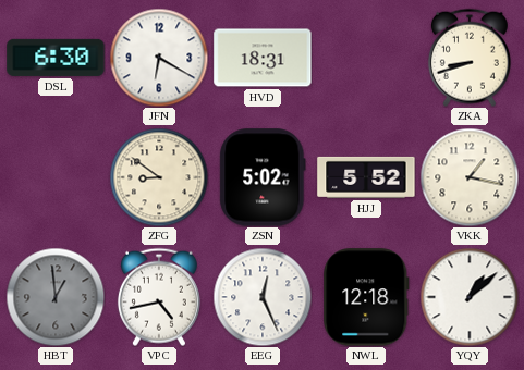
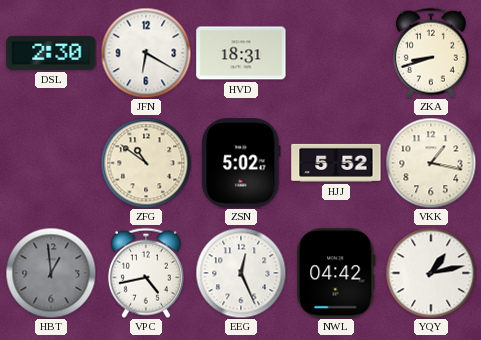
DSL: 6:30 -> 2:30 (51, 53)
ZFG: 8:51 -> 10:51 (146, 163)
NWL: 12:18 -> 04:42 (336, 273)
YQY: 1:08 -> 1:13 (431, 273)
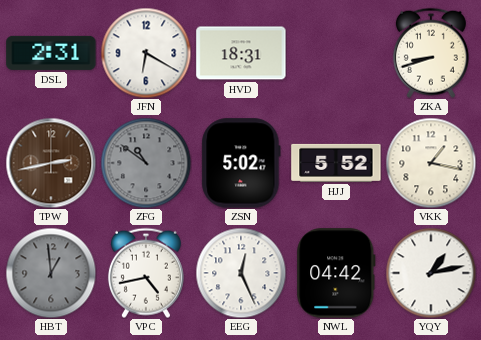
DSL: 2:30 -> 2:31 (51, 53)
TPW: none -> 2:43 (51, 163)
ZFG dial: cream -> grey (146, 163)
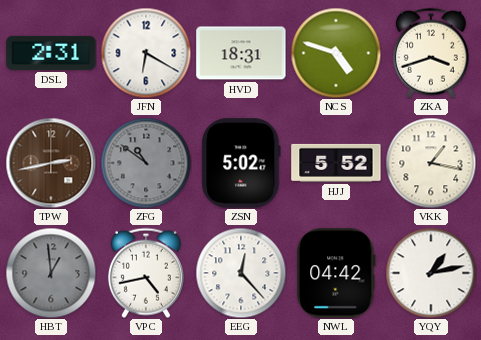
NCS: none -> 4:48 (336, 53)
ZKA: 8:42 -> 3:42 (431, 53)
EEG: 12:26 -> 12:23 (241, 273)
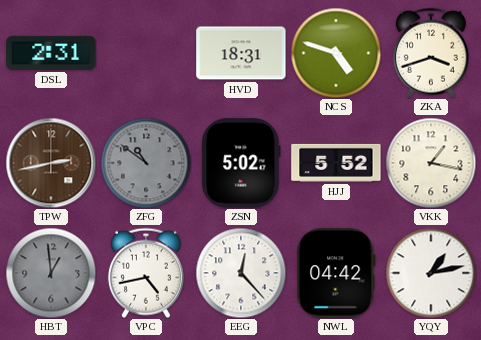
JFN: 6:20 -> none (146, 53)
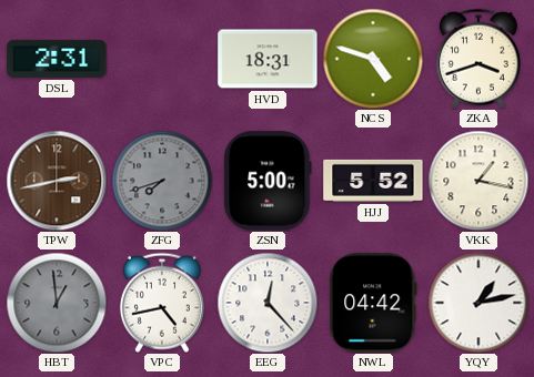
ZFG: 10:51 -> 7:42 (162, 181)
ZSN: 5:02 -> 5:00 (268, 181)
